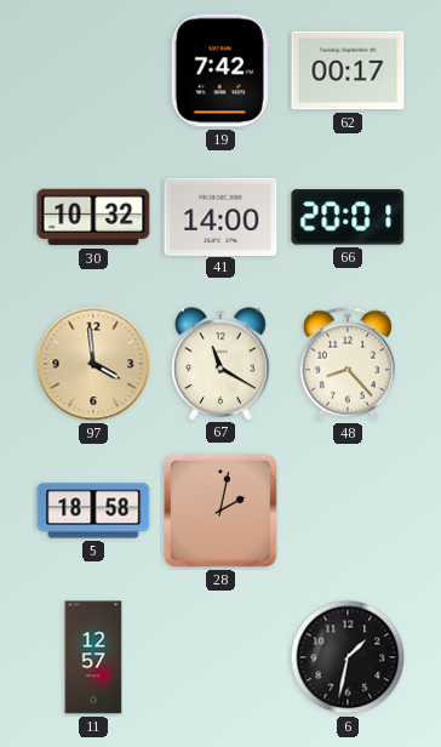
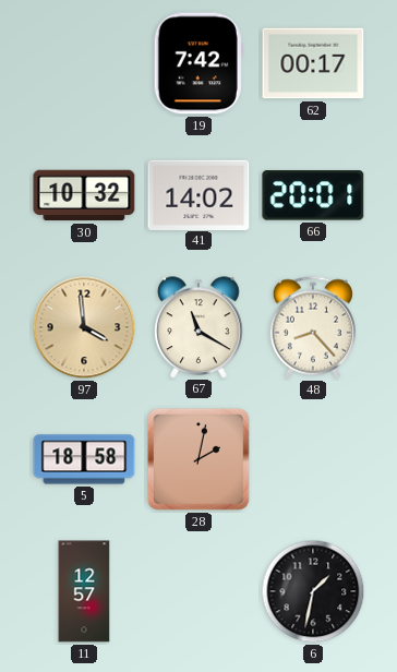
41: 14:00 -> 14:02 (198, 194)
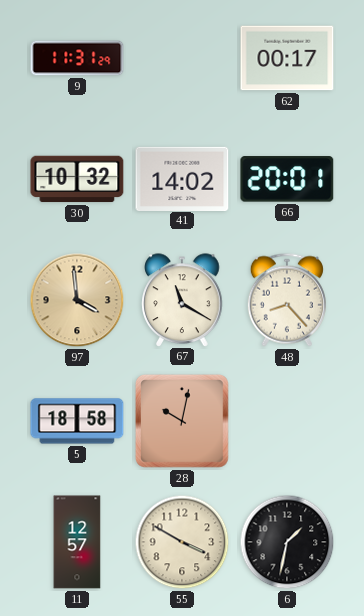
9: none -> 11:31 (77, 58)
19: 7:42 -> none (198, 63)
28: 2:02 -> 10:02 (182, 421)
55: none -> 3:50 (182, 542)
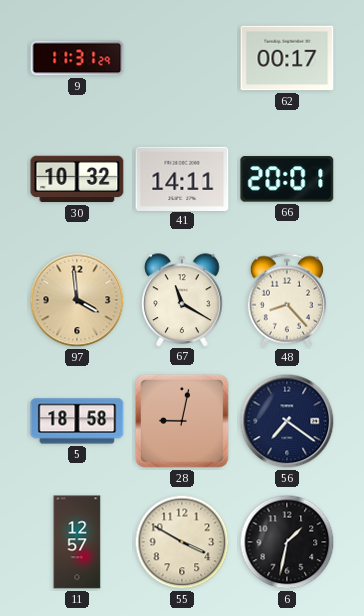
41: 14:02 -> 14:11 (182, 178)
28: 10:02 -> 9:02 (182, 421)
56: none -> 7:21 (287, 421)
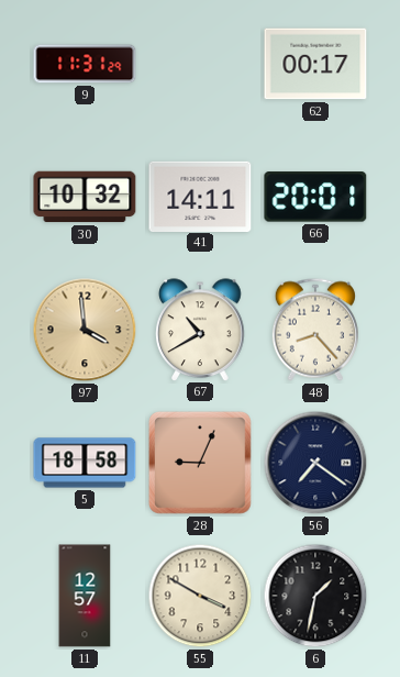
67: 11:20 -> 10:40 (200, 330)
28: 9:02 -> 9:04 (200, 463)
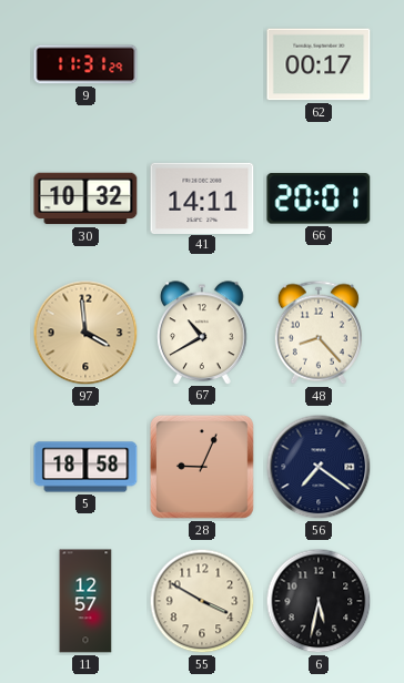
6: 1:32 -> 5:32 (319, 601)
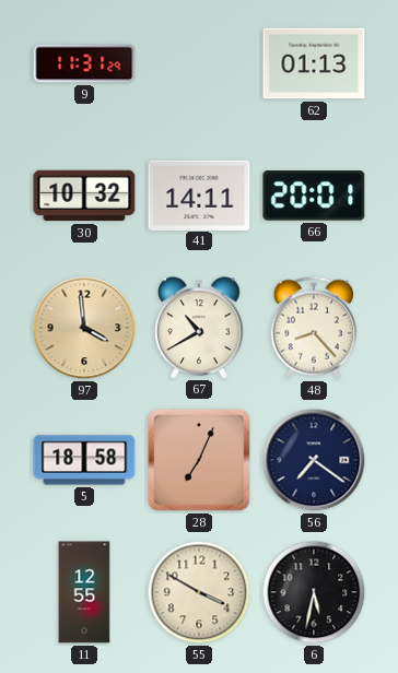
62: 00:17 -> 01:13 (314, 63)
28: 9:04 -> 7:04 (199, 460)
11: 12:57 -> 12:55 (84, 592)
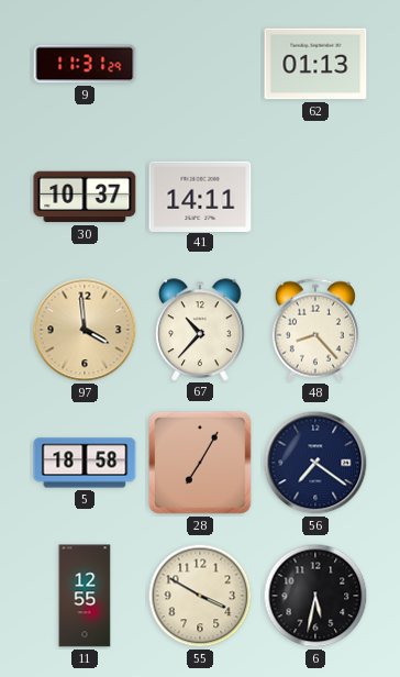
30: 10:32 -> 10:37 (85, 197)
66: 20:01 -> none (314, 196)
67: 10:40 -> 10:37 (200, 330)
28: 7:04 -> 7:05 (200, 463)
